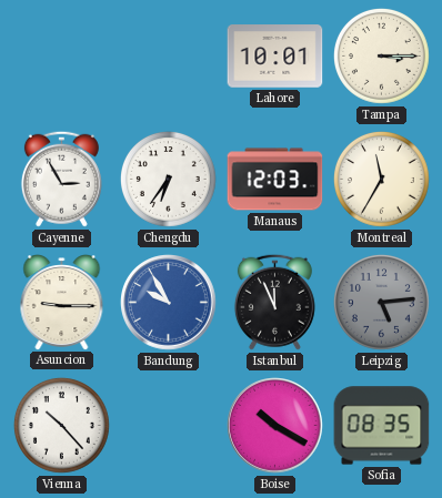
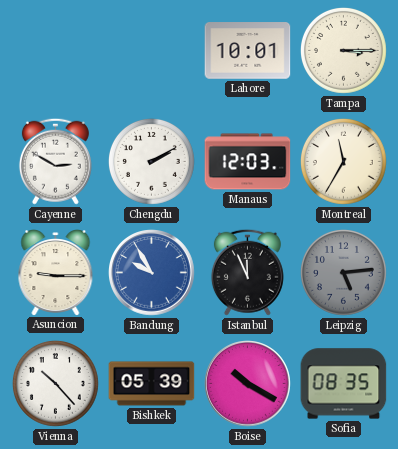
Cayenne: 2:55 -> 2:50 (55, 161)
Chengdu: 6:36 -> 2:10 (151, 161)
Bishkek: none -> 05:39 (152, 384)
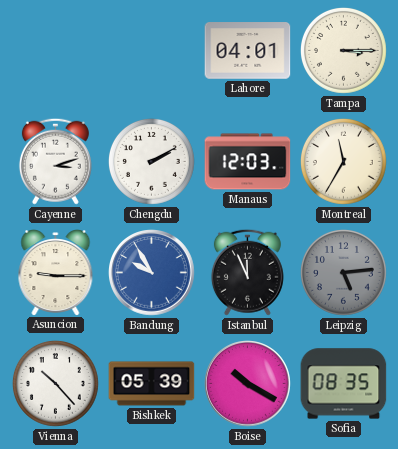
Lahore: 10:01 -> 04:01 (248, 51)
Cayenne: 2:50 -> 3:12 (55, 161)
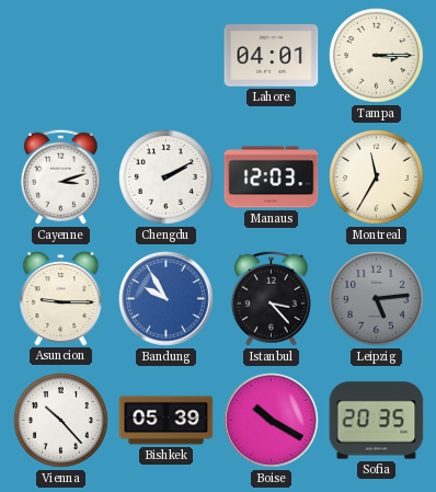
Istanbul: 11:56 -> 3:23 (271, 298)
Sofia: 08:35 -> 20:35 (377, 421)
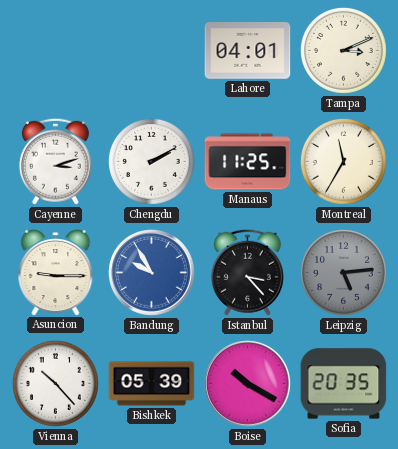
Tampa: 3:15 -> 3:11 (343, 50)
Manaus: 12:03 -> 11:25 (248, 162)
